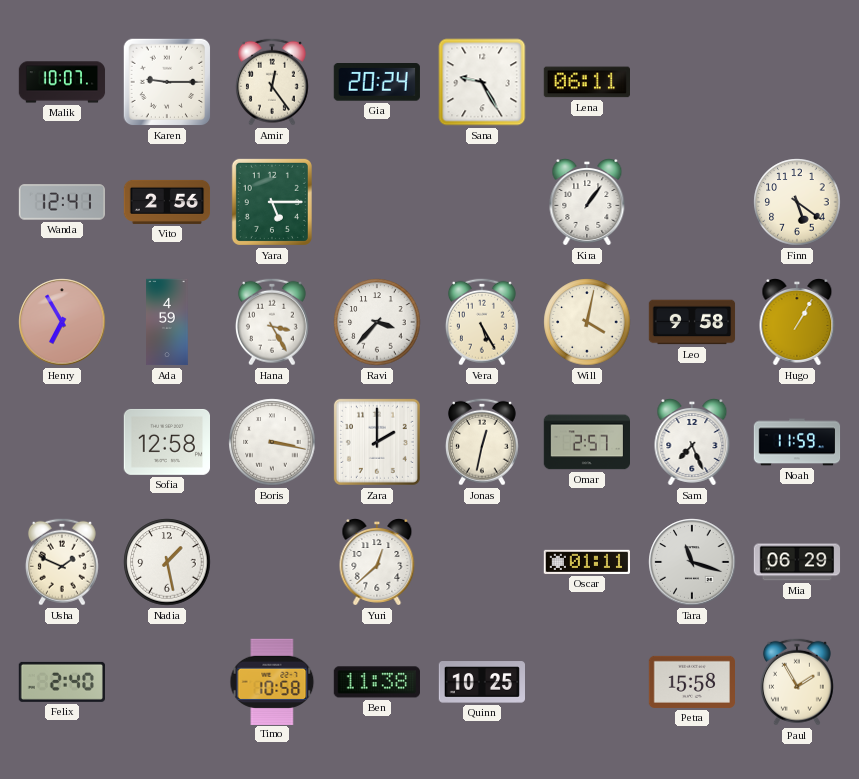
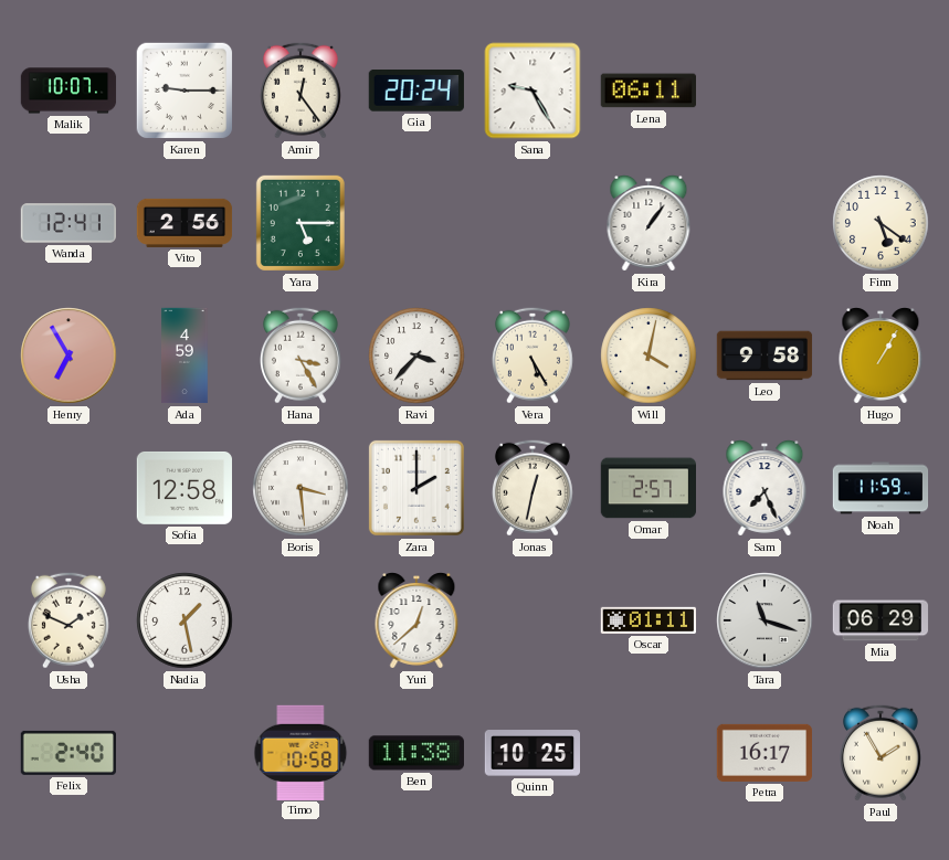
Boris: 3:17 -> 3:29 (300, 488)
Petra: 15:58 -> 16:17 (763, 753)
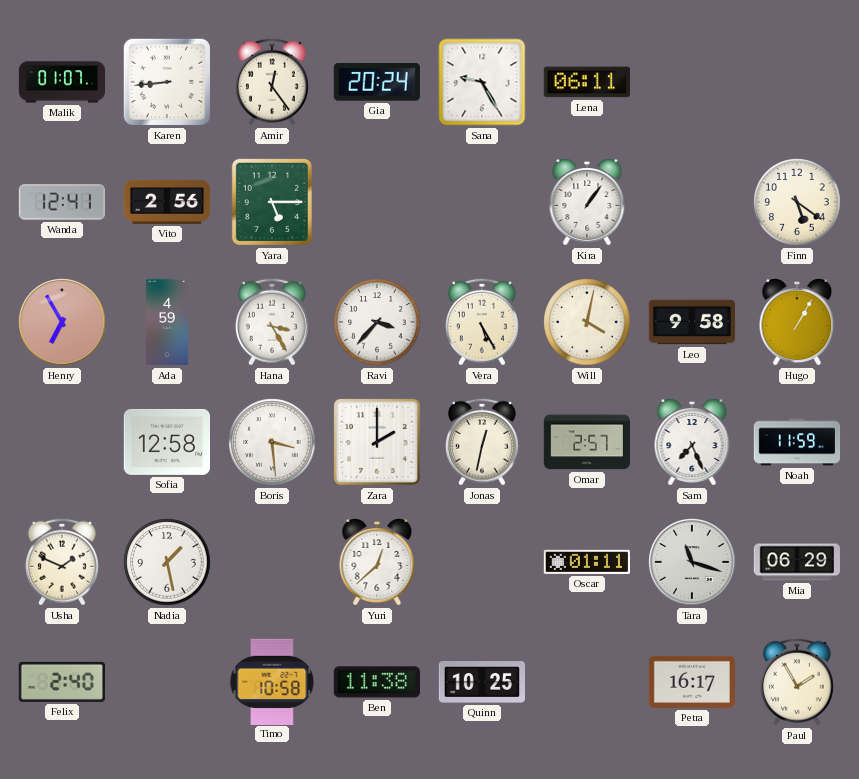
Malik: 10:07 -> 01:07 (62, 82)
Karen: 9:15 -> 8:44 (167, 82)
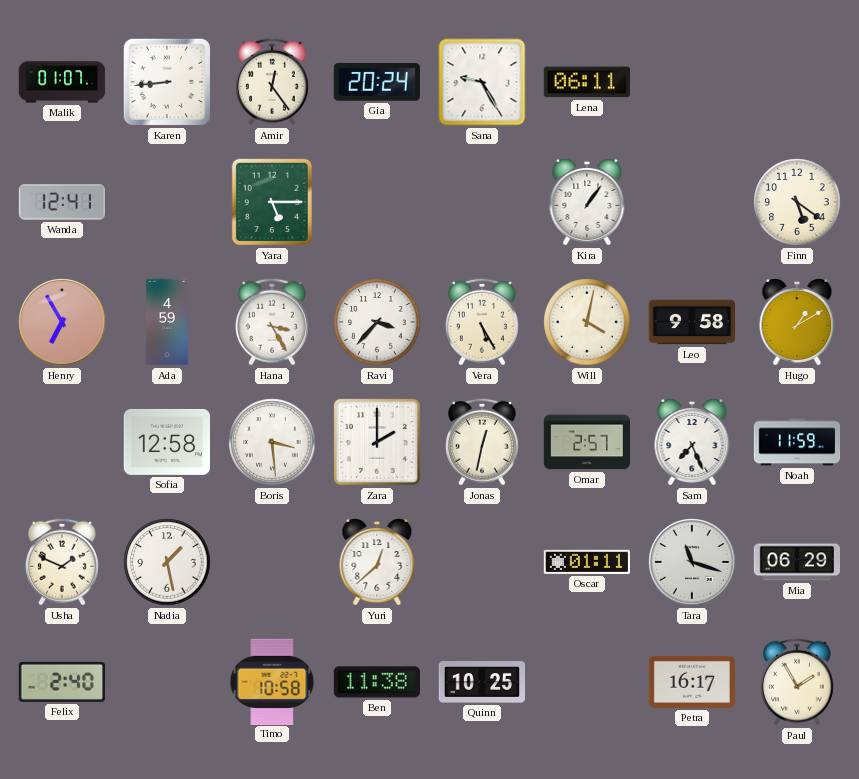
Vito: 2:56 -> none (167, 202)
Hugo: 1:05 -> 1:10 (797, 323)
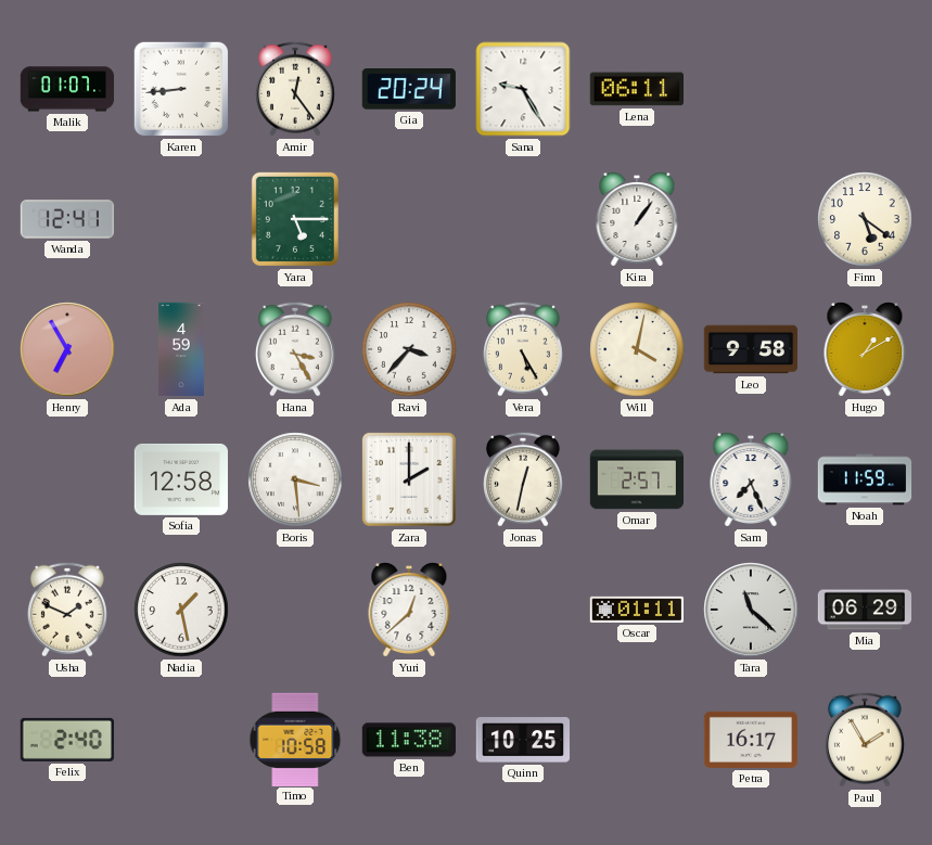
Tara: 11:18 -> 11:22 (751, 610)
